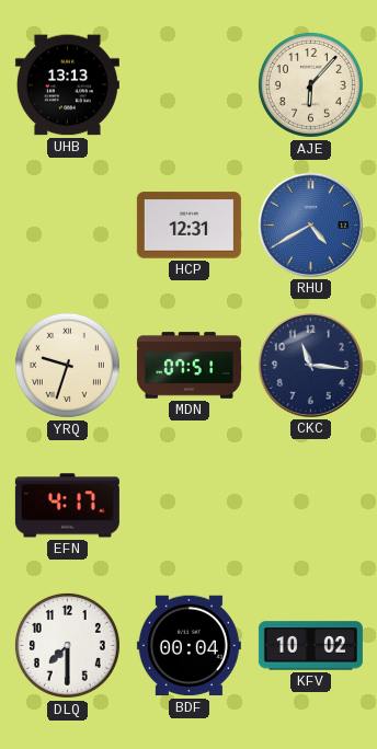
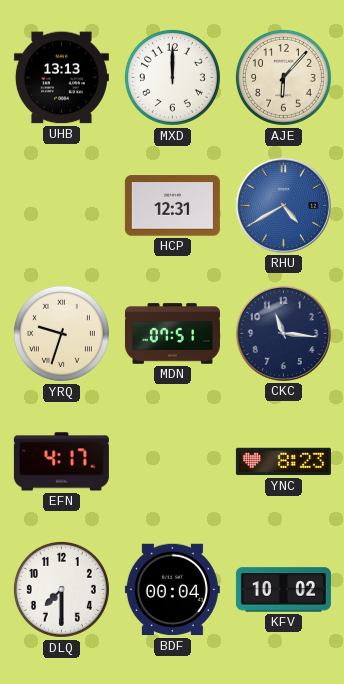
MXD: none -> 12:00 (172, 77)
YNC: none -> 8:23 (283, 462)
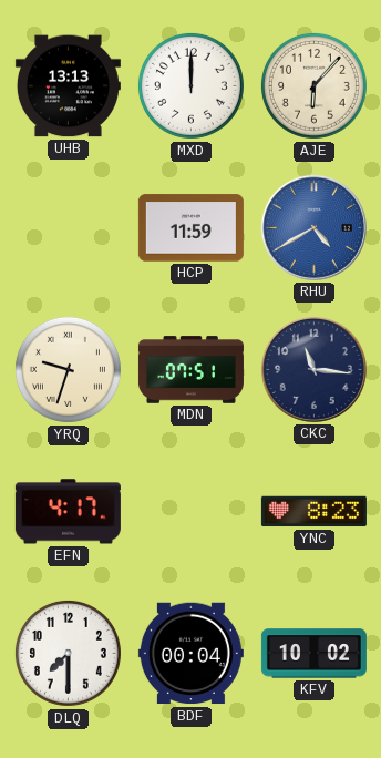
HCP: 12:31 -> 11:59 (190, 228)
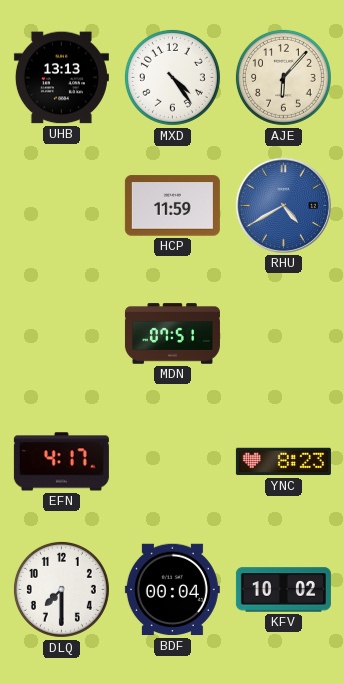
MXD: 12:00 -> 4:24 (172, 77)
YRQ: 9:33 -> none (68, 369)
CKC: 11:16 -> none (313, 369)
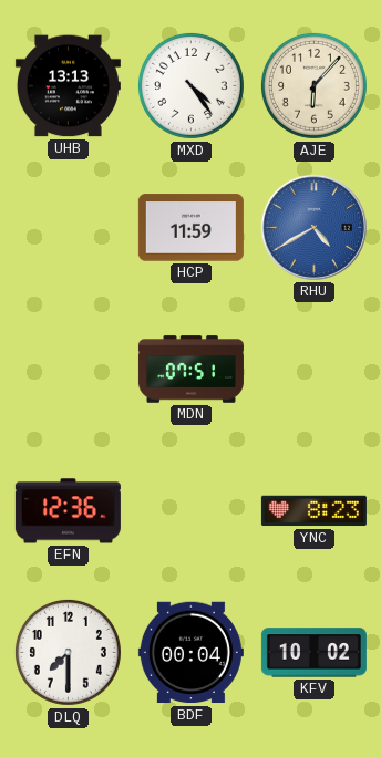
EFN: 4:17 -> 12:36 (68, 511)
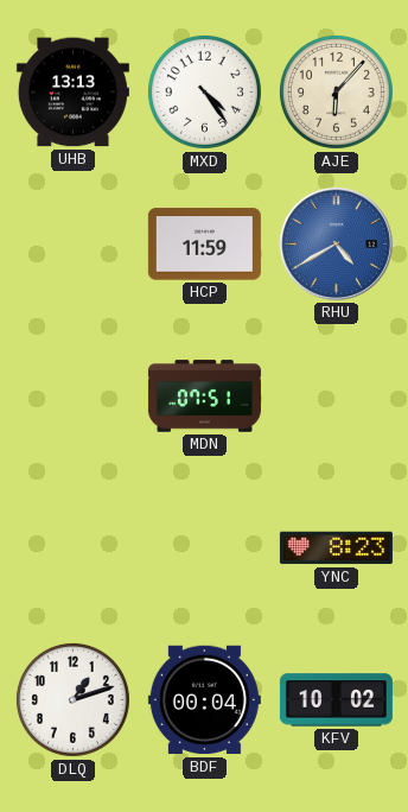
EFN: 12:36 -> none (68, 511)
DLQ: 7:30 -> 1:12 (72, 699)
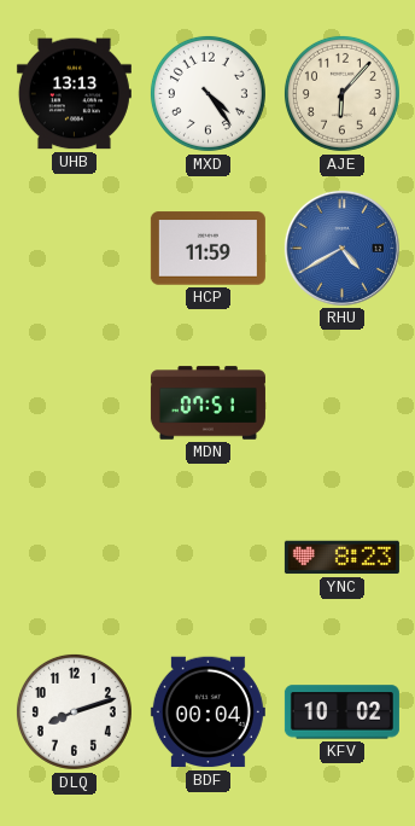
DLQ: 1:12 -> 8:12 (74, 711)
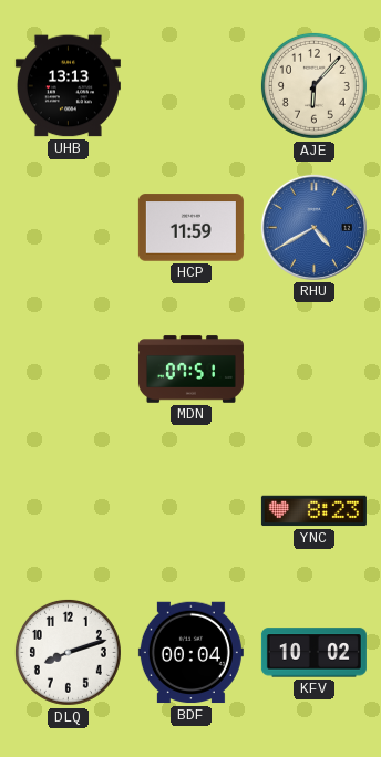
MXD: 4:24 -> none (207, 93)
